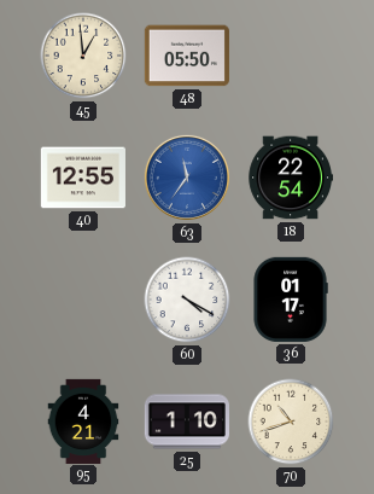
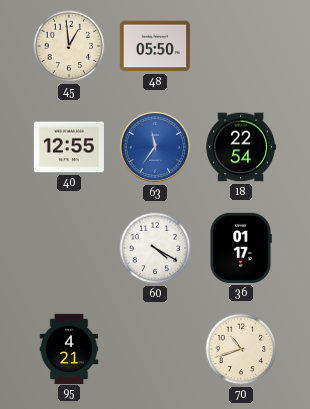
25: 1:10 -> none (186, 422)
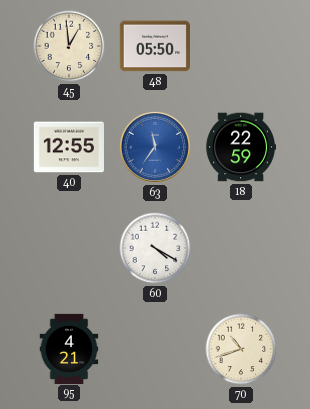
18: 22:54 -> 22:59 (240, 147)
36: 01:17 -> none (241, 248)
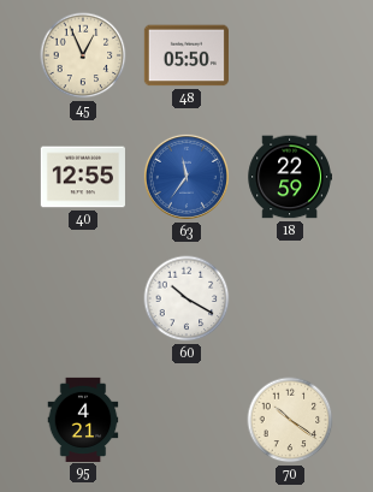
45: 12:59 -> 12:56 (83, 55)
60: 4:20 -> 10:20 (186, 298)
70: 10:42 -> 10:21 (290, 420)
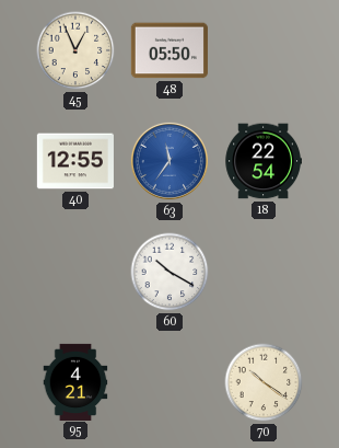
18: 22:59 -> 22:54 (262, 161)
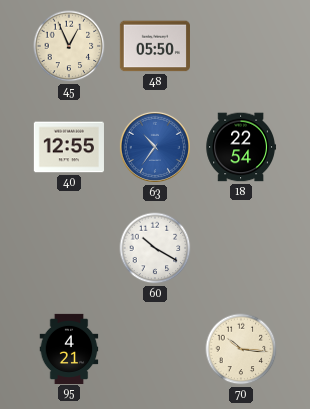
63: 11:36 -> 10:36 (155, 147)
70: 10:21 -> 10:16 (241, 349)
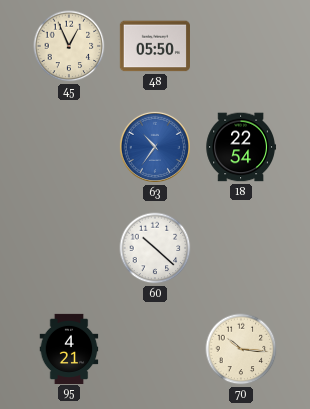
40: 12:55 -> none (69, 147)
60: 10:20 -> 10:22 (155, 248)
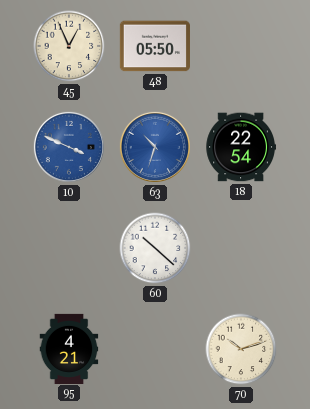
10: none -> 3:49 (69, 147)
63: 10:36 -> 10:33 (155, 147)
70: 10:16 -> 10:12 (241, 349)
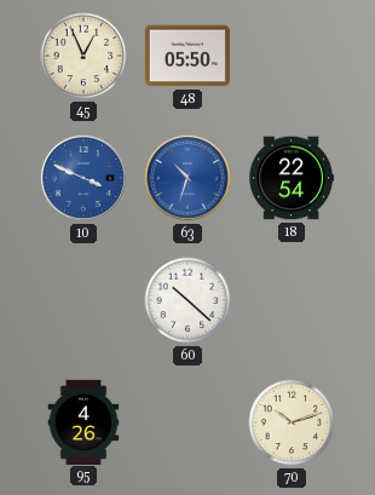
95: 4:21 -> 4:26 (83, 421)
